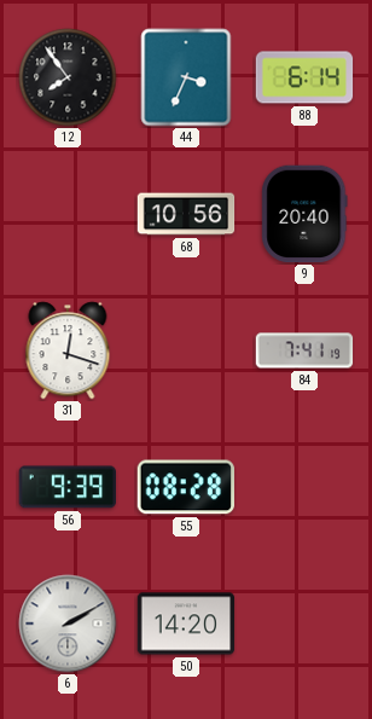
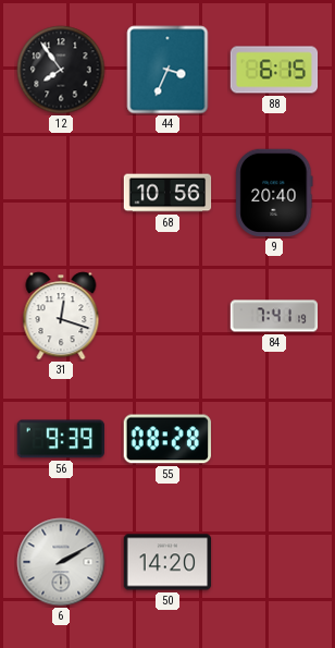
88: 6:14 -> 6:15 (274, 70)
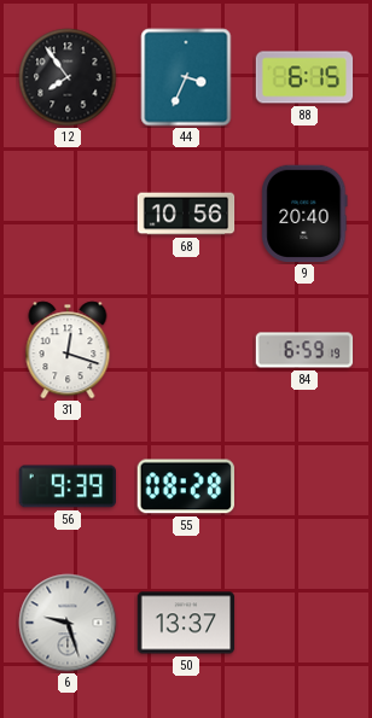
84: 7:41 -> 6:59 (304, 350)
6: 2:10 -> 9:27 (68, 623)
50: 14:20 -> 13:37 (186, 623)
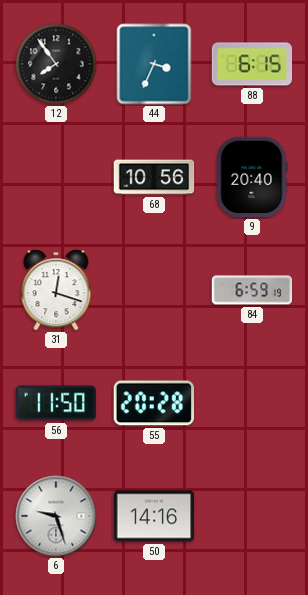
56: 9:39 -> 11:50 (55, 403)
55: 08:28 -> 20:28 (153, 403)
50: 13:37 -> 14:16 (154, 516)
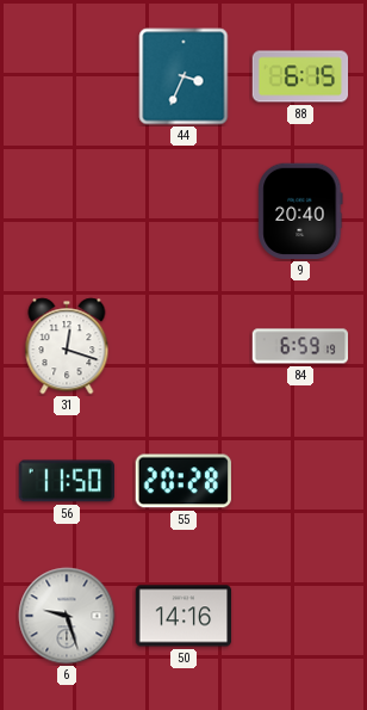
12: 7:54 -> none (56, 64)
68: 10:56 -> none (154, 177)
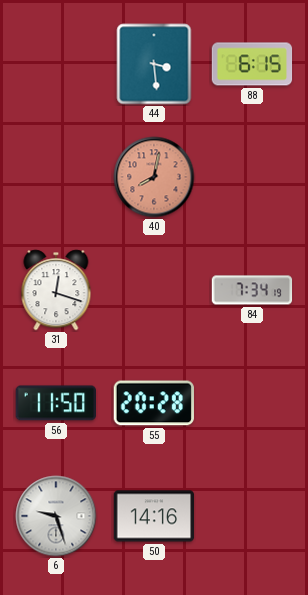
44: 3:34 -> 3:29 (154, 64)
40: none -> 8:02 (154, 177)
9: 20:40 -> none (300, 211)
84: 6:59 -> 7:34 (252, 290)
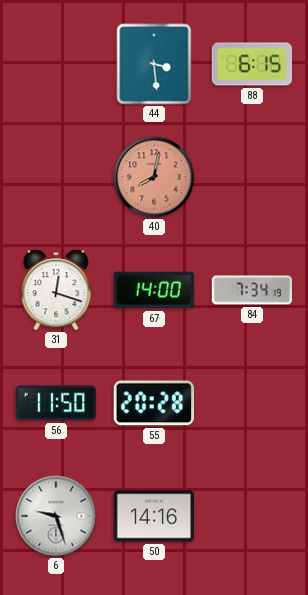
67: none -> 14:00 (153, 290)
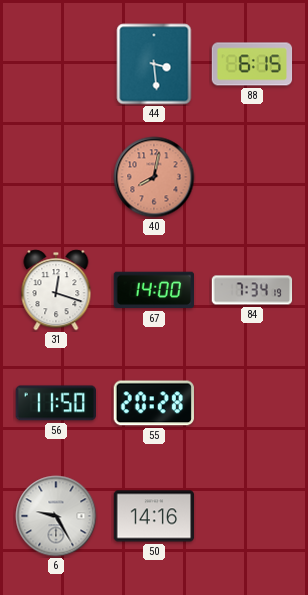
6: 9:27 -> 9:25 (56, 516)
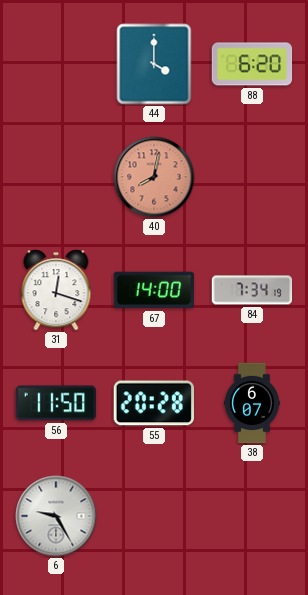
44: 3:29 -> 4:00 (154, 64)
88: 6:15 -> 6:20 (252, 64)
38: none -> 6:07 (252, 403)
50: 14:16 -> none (154, 516)
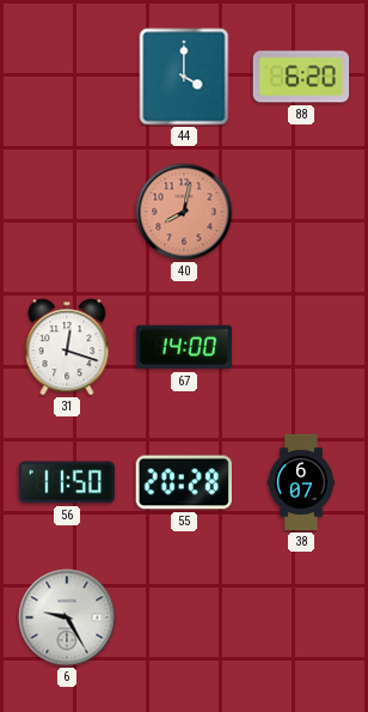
84: 7:34 -> none (252, 290)
